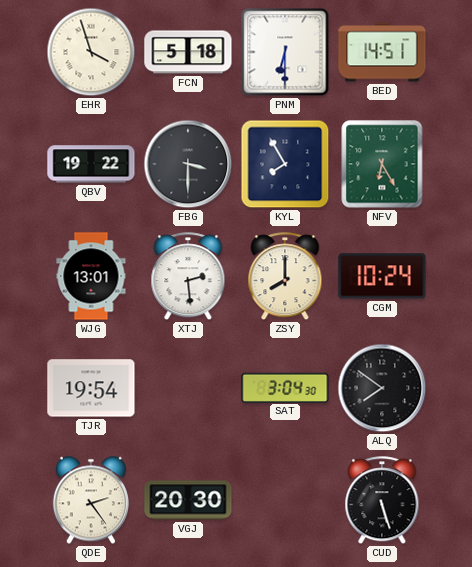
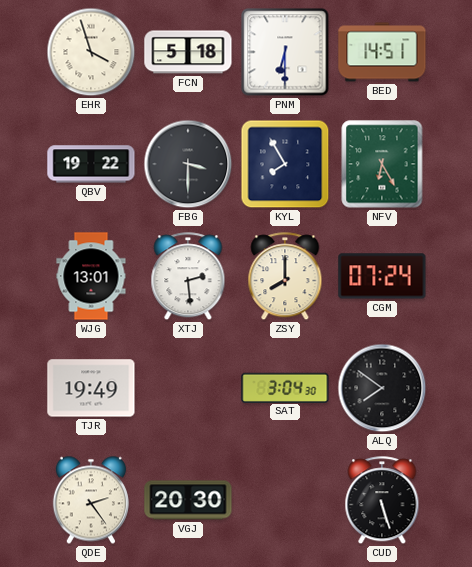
CGM: 10:24 -> 07:24 (382, 276)
TJR: 19:54 -> 19:49 (91, 388)
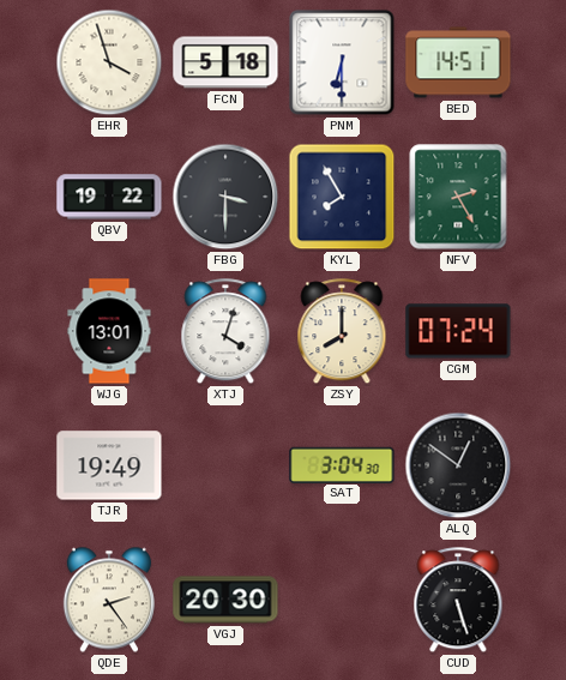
NFV: 6:25 -> 2:25 (458, 197)
XTJ: 2:29 -> 4:03 (225, 332)
ALQ: 7:51 -> 12:51 (458, 465)
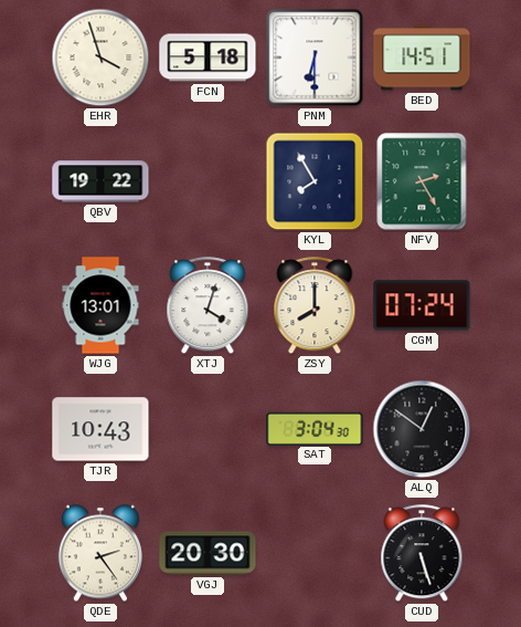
FBG: 3:30 -> none (225, 197)
TJR: 19:49 -> 10:43 (100, 429)
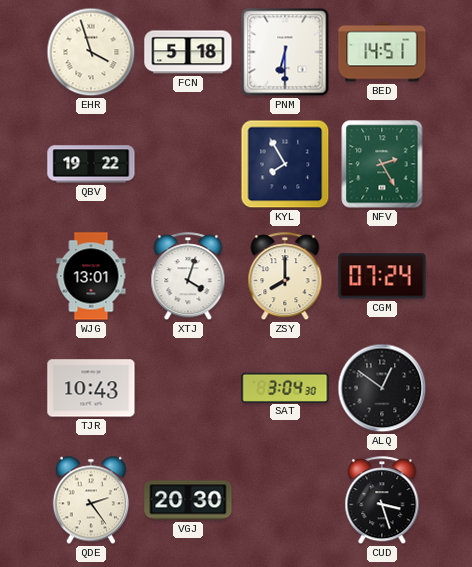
CUD: 5:27 -> 3:27 (382, 501)
